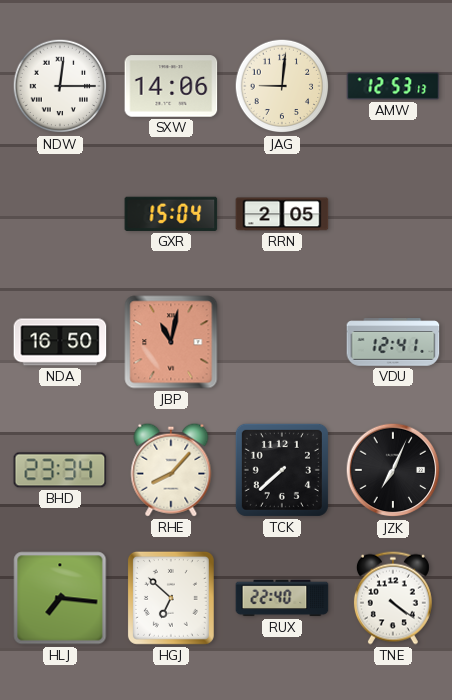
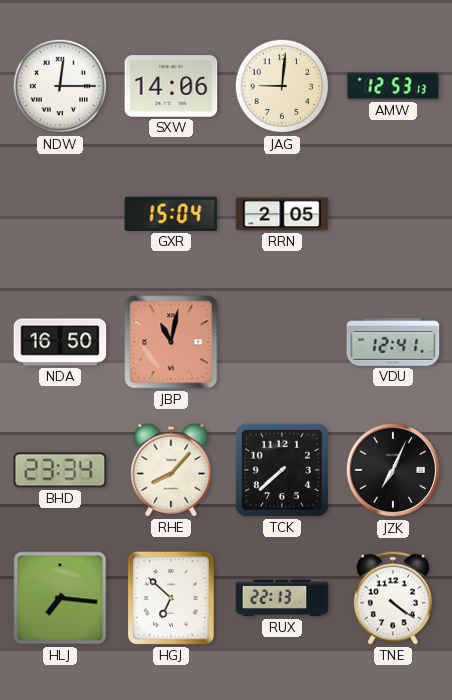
RUX: 22:40 -> 22:13 (282, 598)
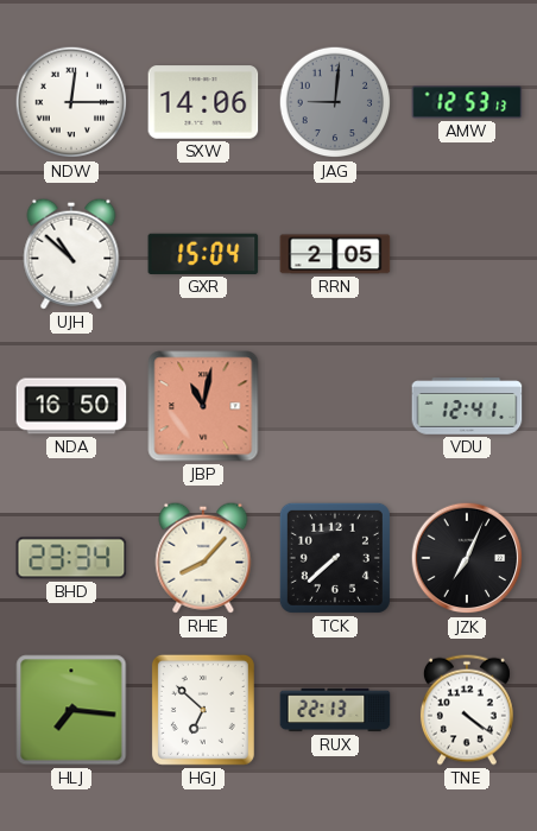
JAG dial: cream -> grey (335, 102)
UJH: none -> 10:52 (71, 254)
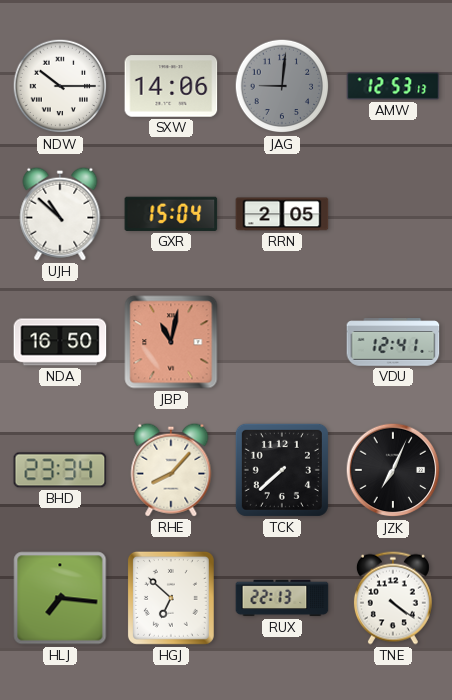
NDW: 12:15 -> 10:15 (60, 86)
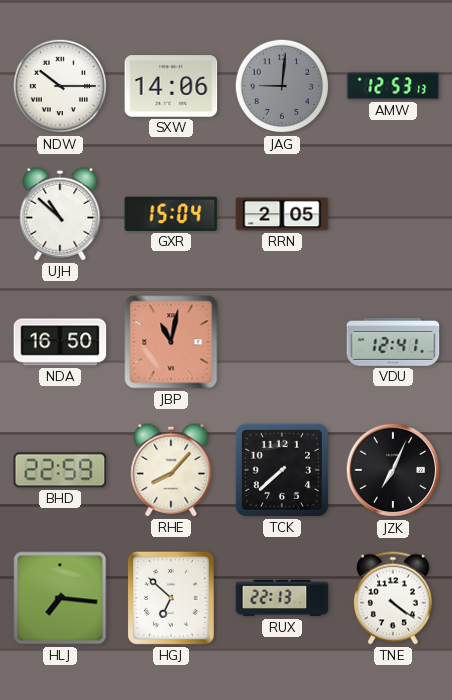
BHD: 23:34 -> 22:59 (60, 470)
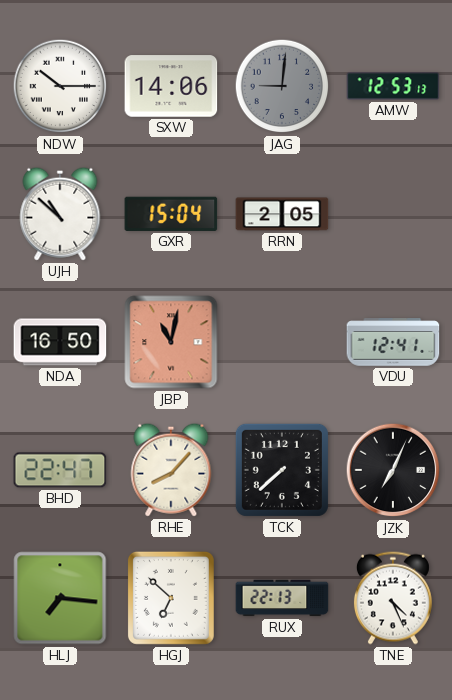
BHD: 22:59 -> 22:47 (60, 470)
TNE: 4:21 -> 4:26 (393, 598)
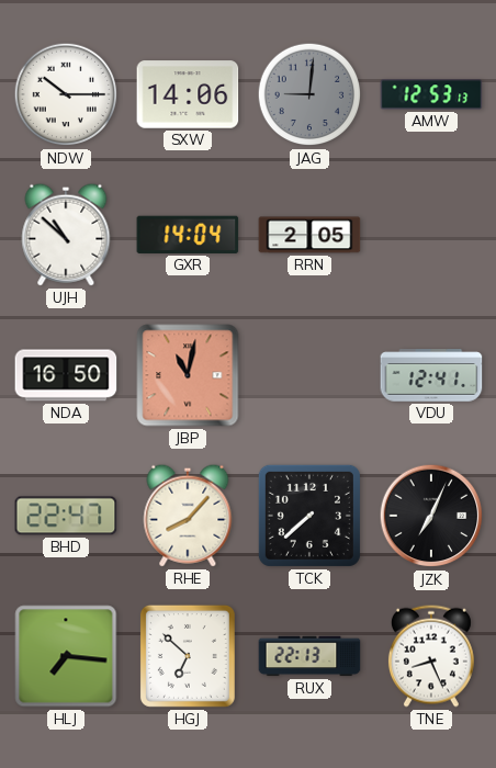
GXR: 15:04 -> 14:04 (188, 235)
TNE: 4:26 -> 8:26 (431, 656)
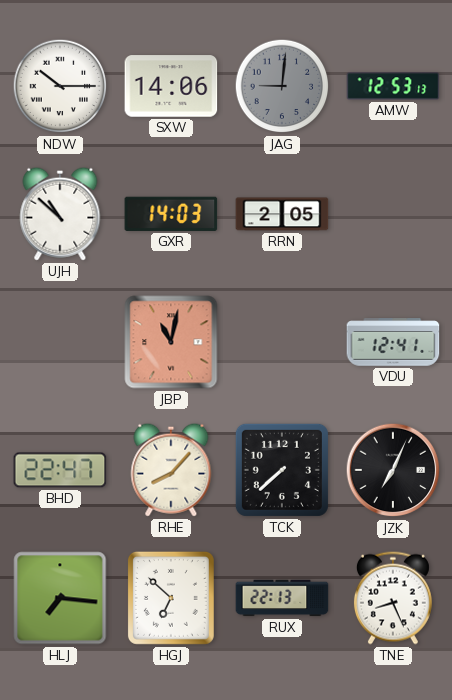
GXR: 14:04 -> 14:03 (171, 214)
NDA: 16:50 -> none (66, 375)
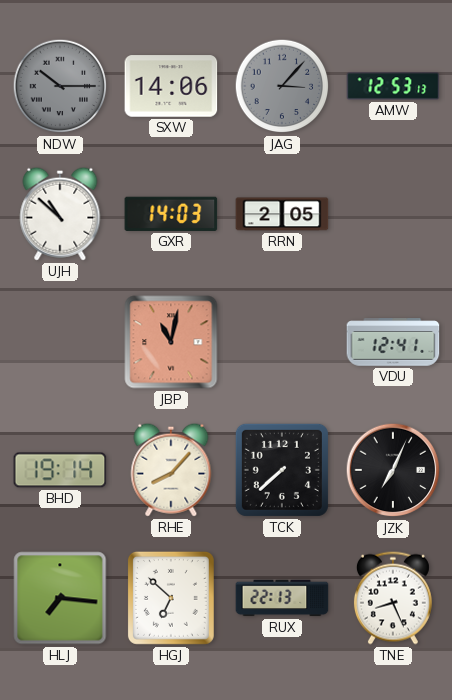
NDW dial: white -> grey (60, 86)
JAG: 9:01 -> 3:07 (282, 86)
BHD: 22:47 -> 19:14 (60, 470)
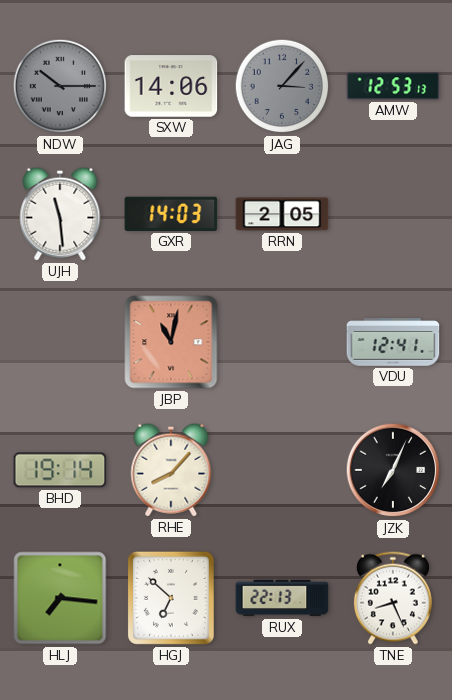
UJH: 10:52 -> 11:29 (60, 214)
TCK: 7:38 -> none (282, 470)
